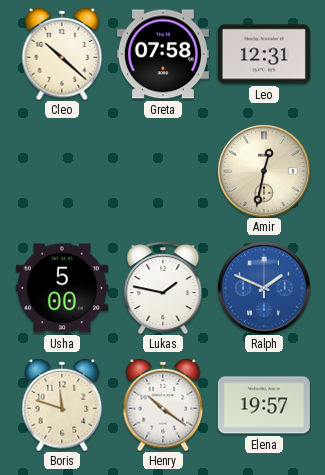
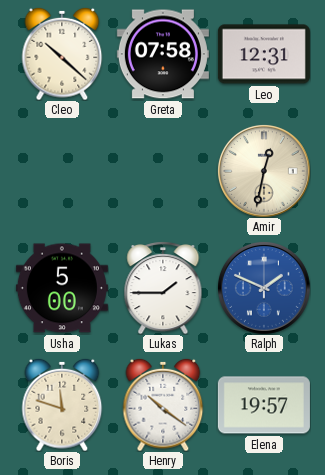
Lukas: 1:47 -> 1:45 (163, 288)
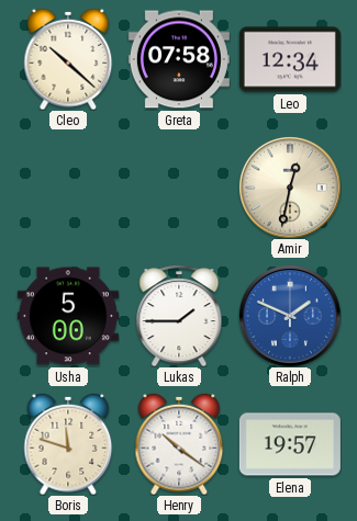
Leo: 12:31 -> 12:34 (290, 59)
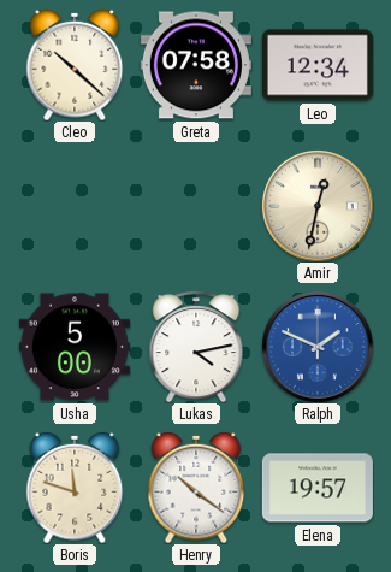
Lukas: 1:45 -> 4:13 (196, 347)
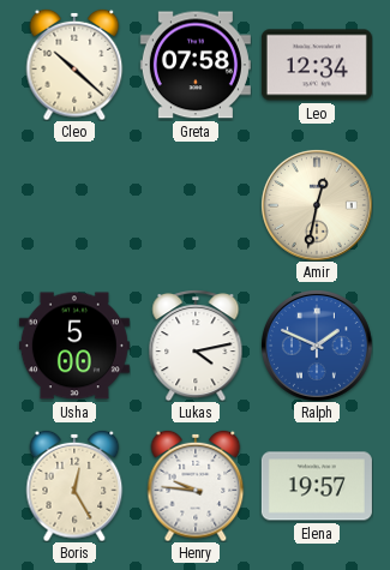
Boris: 11:48 -> 12:25 (74, 486)
Henry: 10:21 -> 9:46 (196, 486)
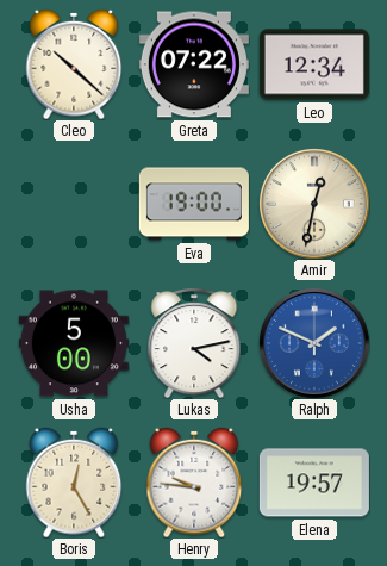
Greta: 07:58 -> 07:22 (194, 64)
Eva: none -> 19:00 (194, 204)
